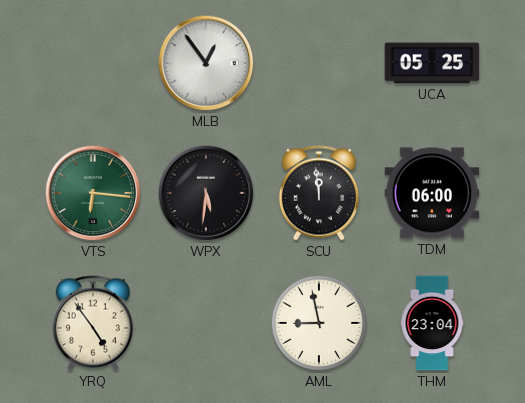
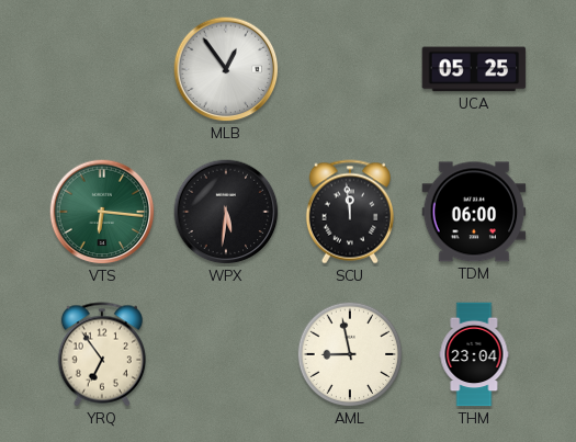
YRQ: 4:54 -> 6:54 (102, 354)
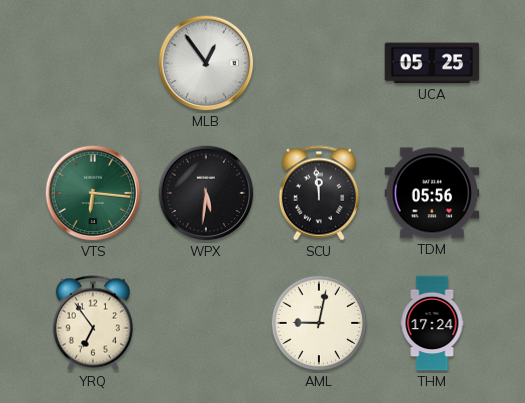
TDM: 06:00 -> 05:56 (432, 193)
AML: 8:58 -> 9:02 (319, 323)
THM: 23:04 -> 17:24 (432, 323)
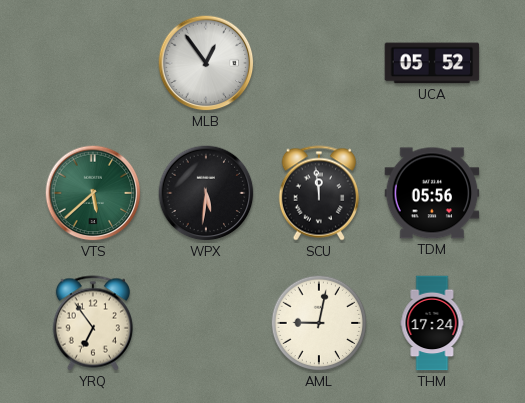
UCA: 05:25 -> 05:52 (432, 63)
VTS: 6:16 -> 5:38 (93, 193)
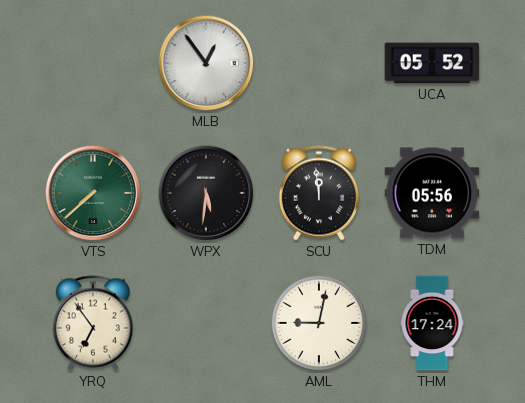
VTS: 5:38 -> 7:38 (93, 193)
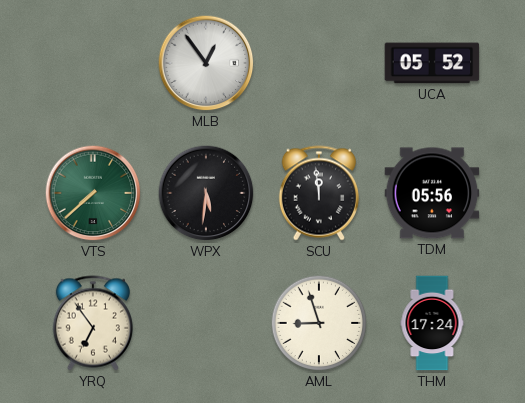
AML: 9:02 -> 8:57 (319, 323)
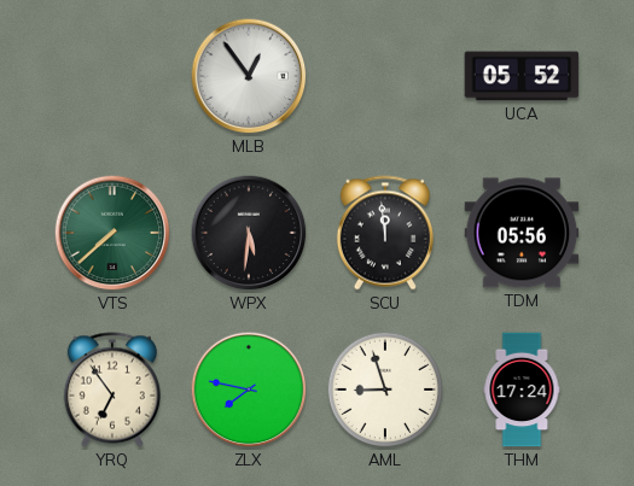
ZLX: none -> 7:47 (249, 390)
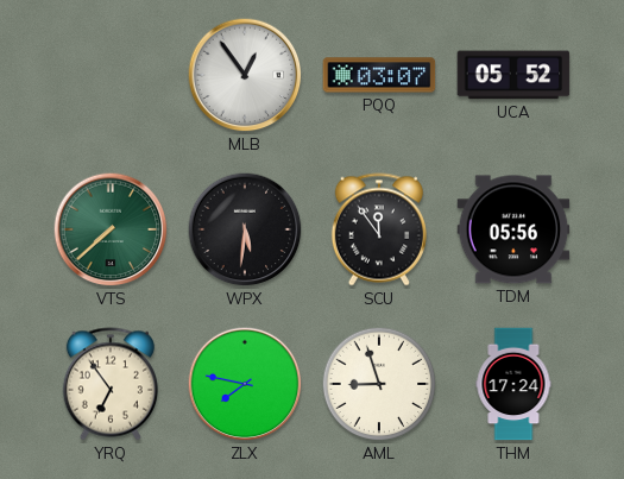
PQQ: none -> 03:07 (379, 75)
SCU: 11:59 -> 11:54 (379, 229)
